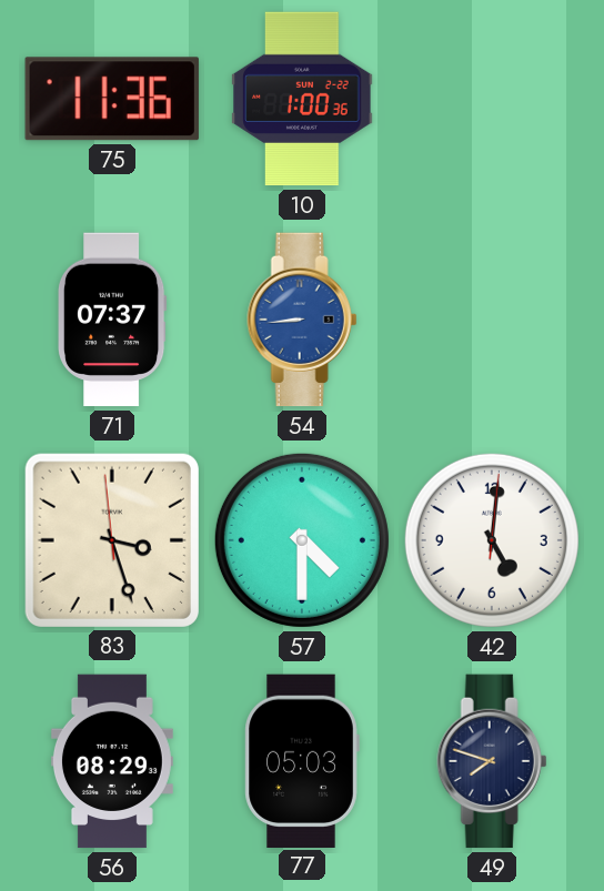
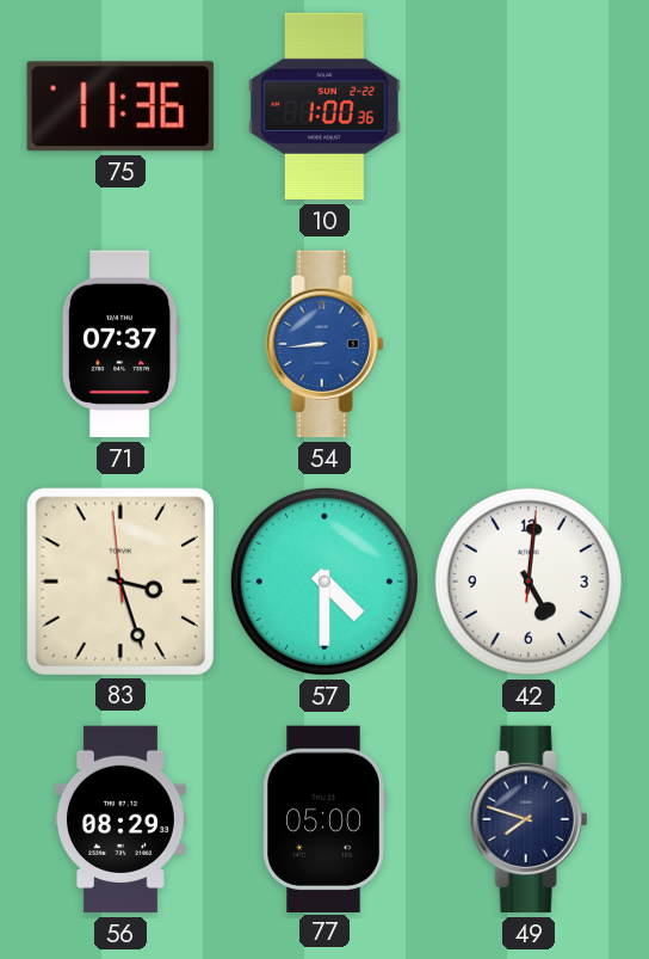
77: 05:03 -> 05:00 (324, 818)
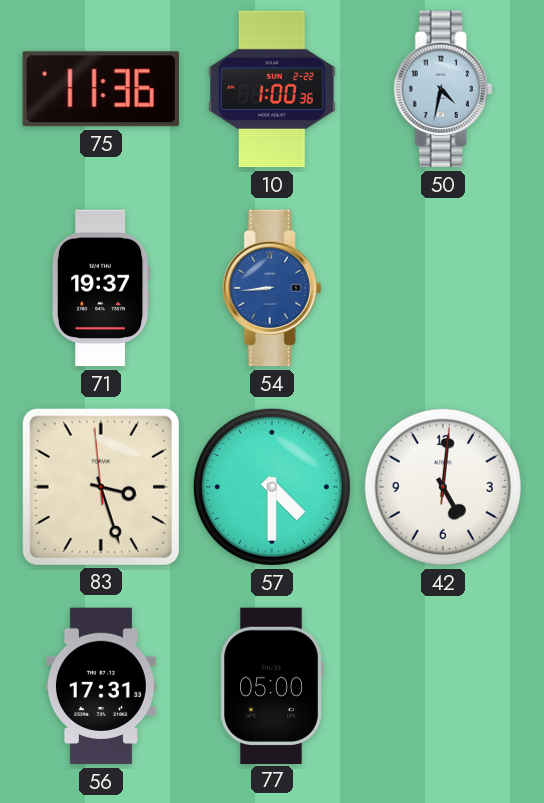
50: none -> 4:32 (443, 89)
71: 07:37 -> 19:37 (101, 288)
56: 08:29 -> 17:31 (101, 686)
49: 7:48 -> none (529, 819)
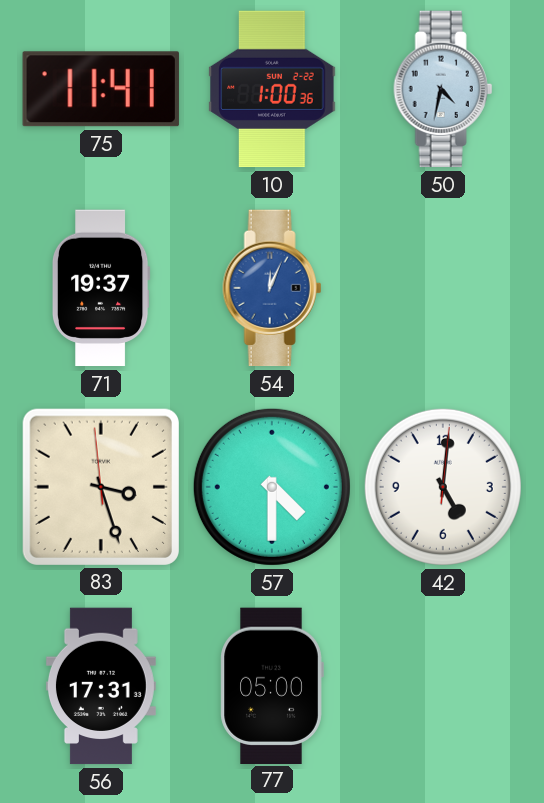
75: 11:36 -> 11:41 (101, 89)
54: 8:44 -> 12:04 (272, 288)
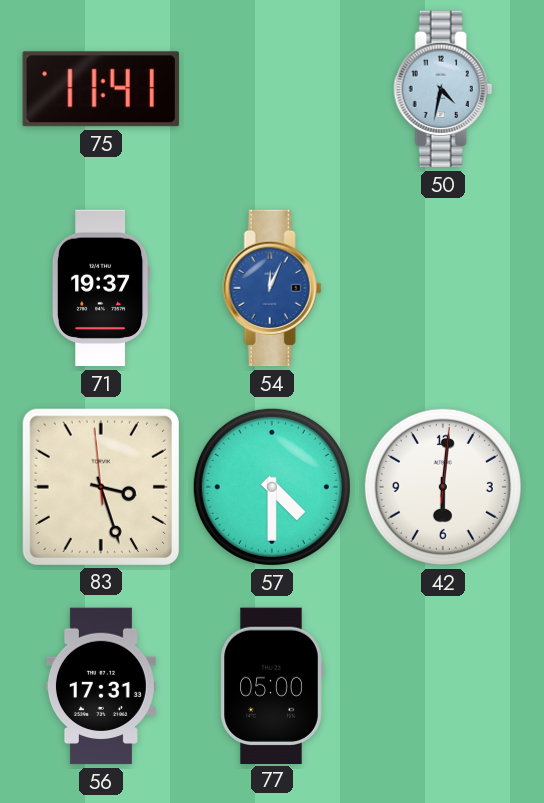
10: 1:00 -> none (272, 89)
42: 5:01 -> 6:01 (443, 487)
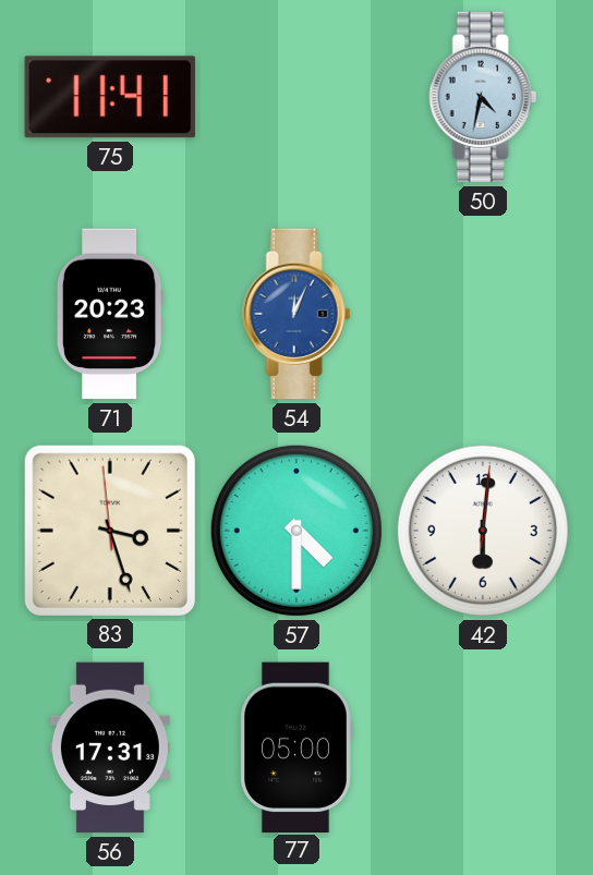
71: 19:37 -> 20:23 (110, 314)
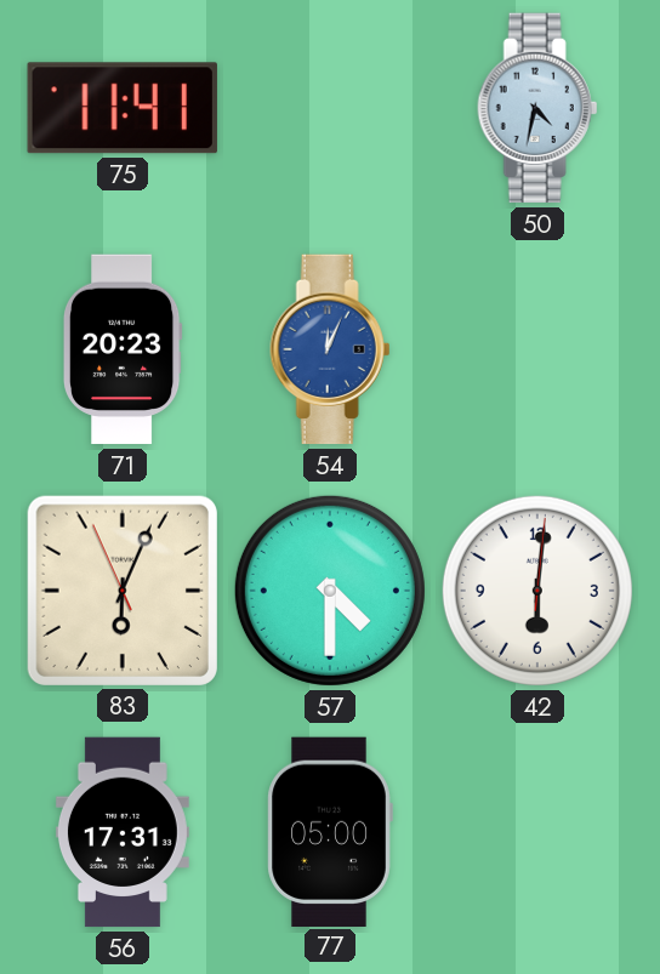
83: 3:26 -> 6:03 (123, 591)
